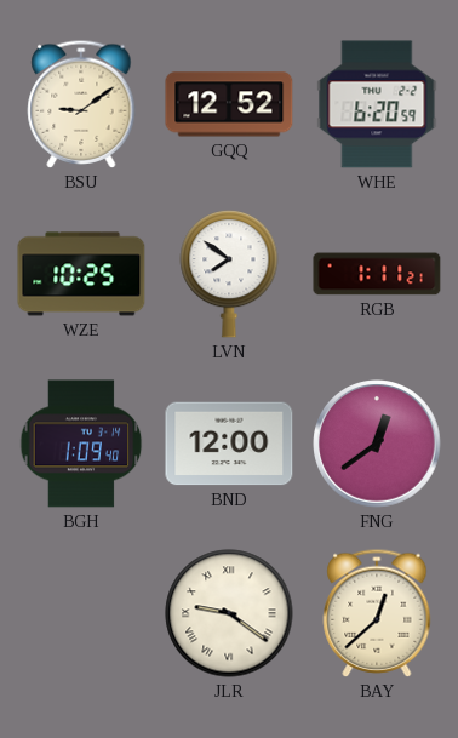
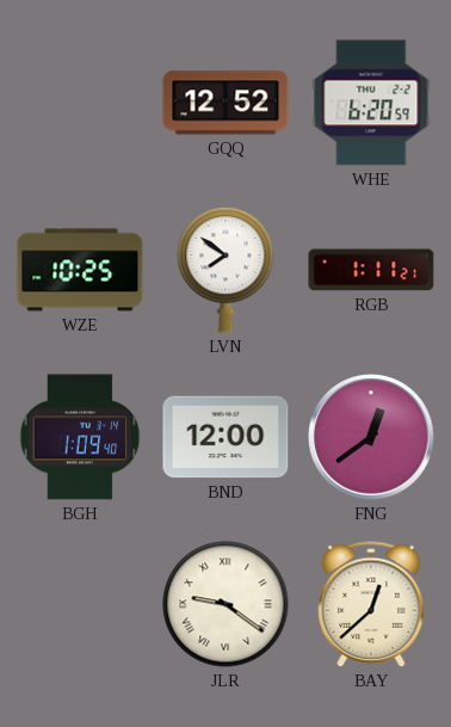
BSU: 9:09 -> none (81, 104)
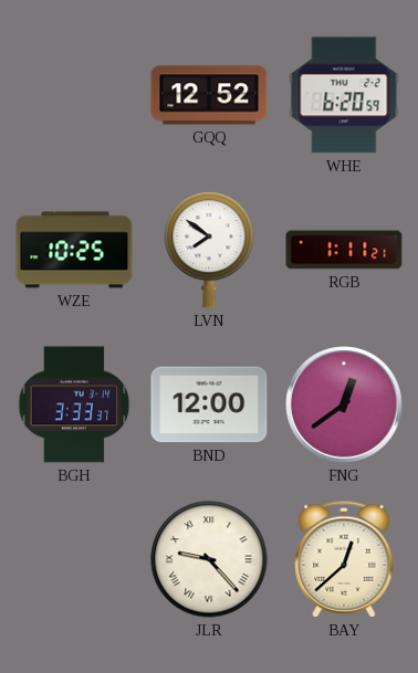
BGH: 1:09 -> 3:33 (74, 404)
JLR: 9:21 -> 9:23 (209, 559)
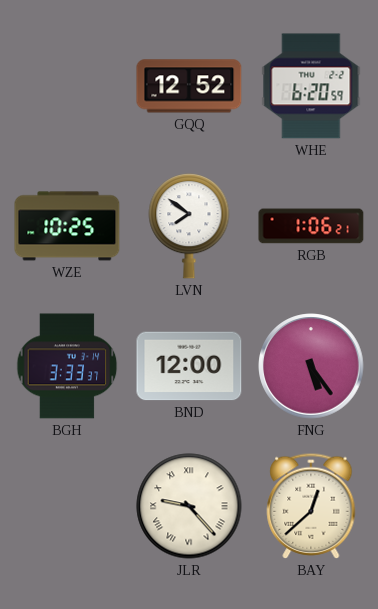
RGB: 1:11 -> 1:06 (311, 226)
FNG: 12:39 -> 5:24 (311, 366)
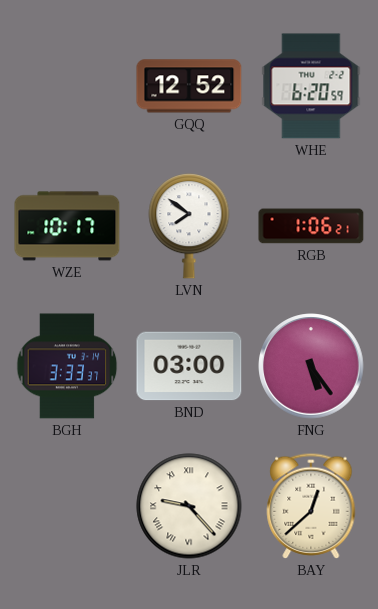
WZE: 10:25 -> 10:17 (67, 226)
BND: 12:00 -> 03:00 (189, 366)
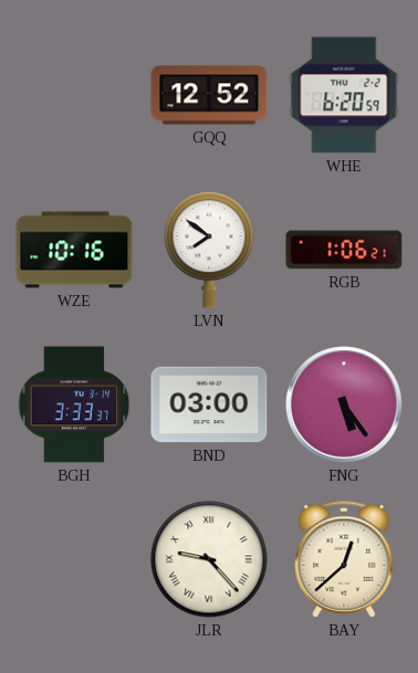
WZE: 10:17 -> 10:16 (74, 250)
